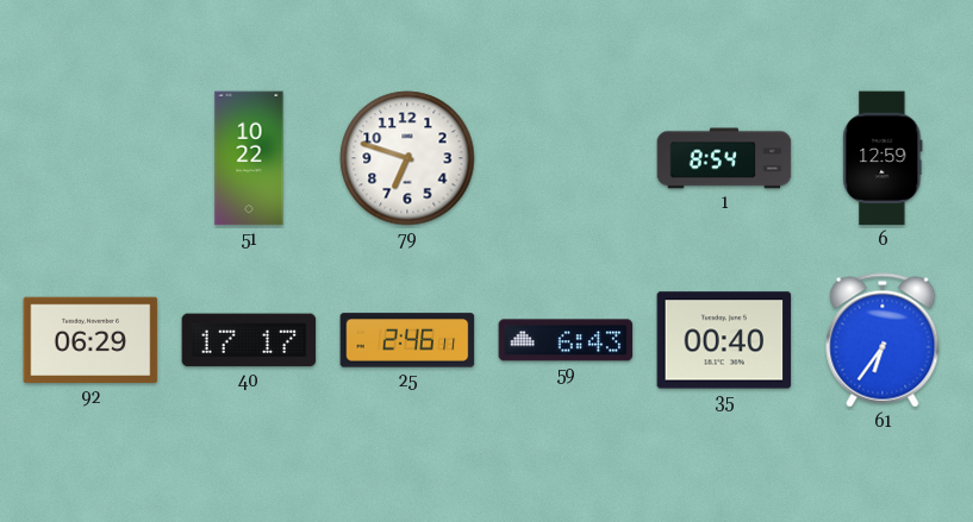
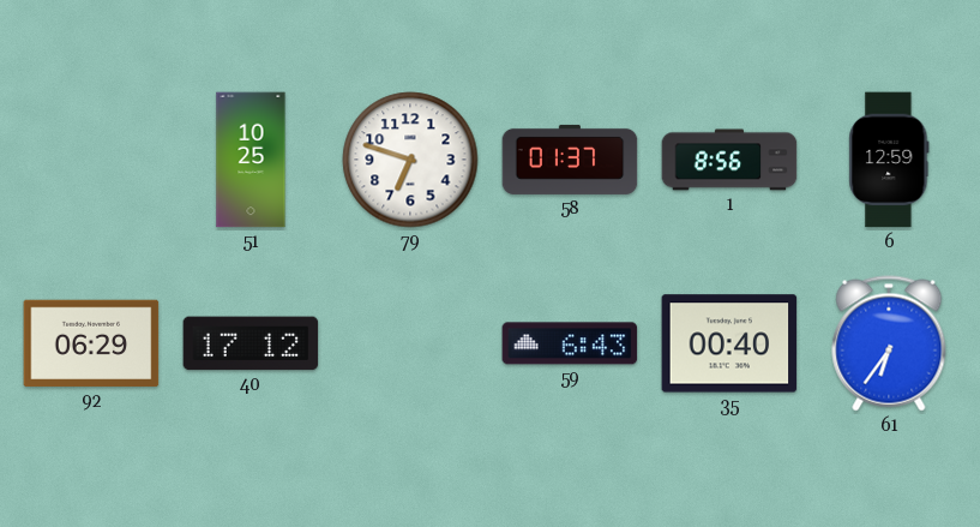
51: 10:22 -> 10:25 (251, 160)
58: none -> 01:37 (570, 160)
1: 8:54 -> 8:56 (729, 160)
40: 17:17 -> 17:12 (251, 343)
25: 2:46 -> none (407, 340)
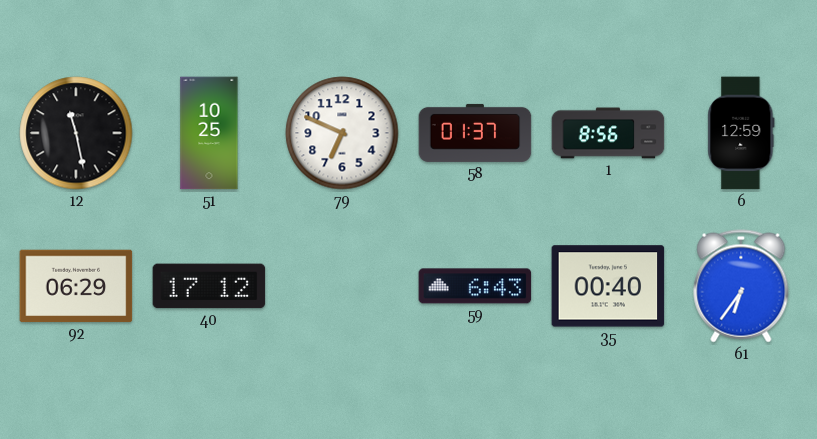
12: none -> 11:28 (76, 133)
79: 6:48 -> 6:49 (342, 133)
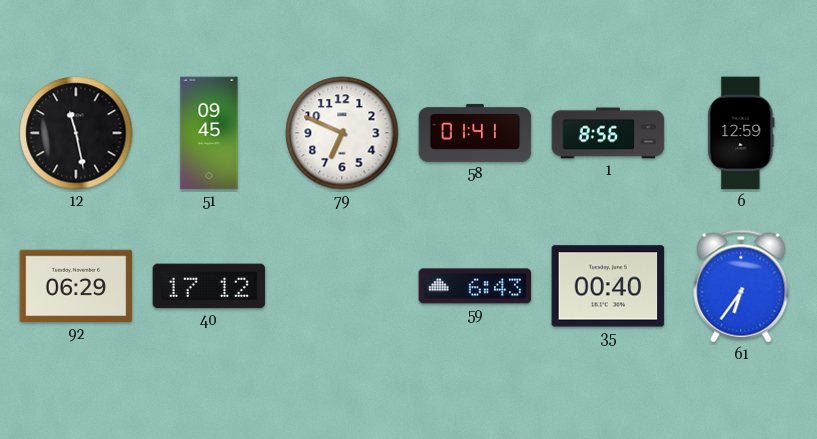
51: 10:25 -> 09:45 (209, 133)
58: 01:37 -> 01:41 (475, 133)
